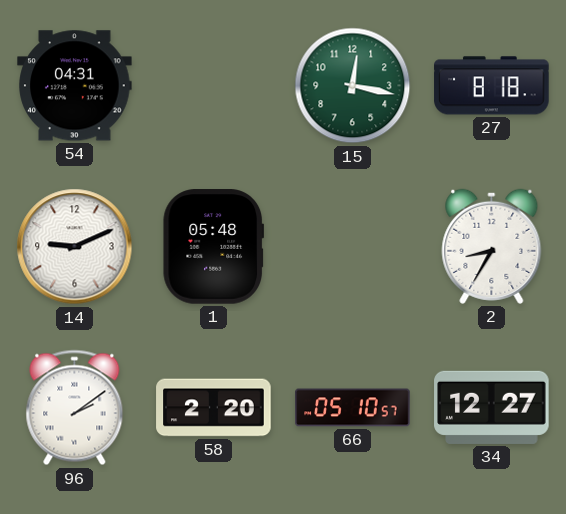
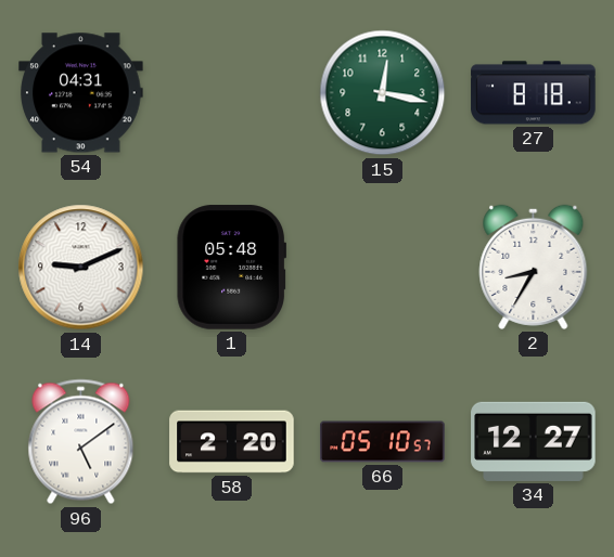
96: 2:09 -> 5:09 (81, 442)
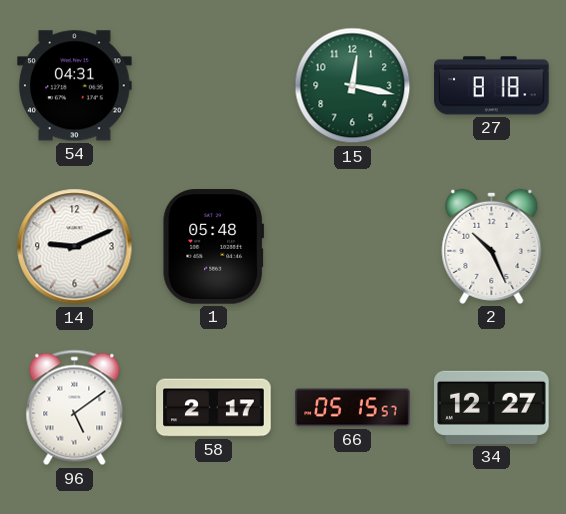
2: 8:35 -> 10:26 (492, 246)
58: 2:20 -> 2:17 (214, 408)
66: 05:10 -> 05:15 (353, 408)
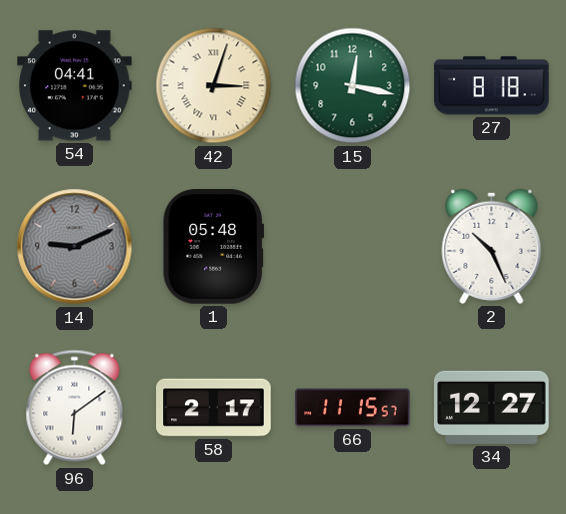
54: 04:31 -> 04:41 (75, 86)
42: none -> 3:03 (214, 86)
14 dial: white -> grey (75, 247)
96: 5:09 -> 6:09 (75, 408)
66: 05:15 -> 11:15 (353, 408)
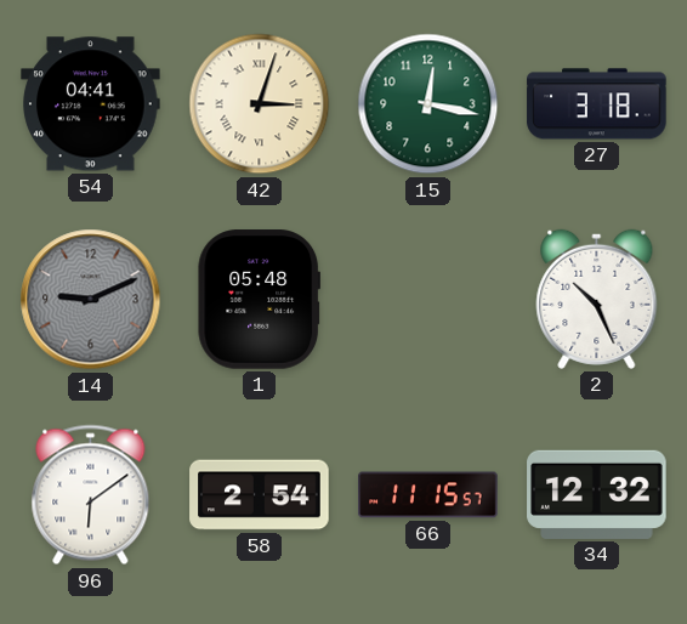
27: 8:18 -> 3:18 (597, 104)
58: 2:17 -> 2:54 (260, 495)
34: 12:27 -> 12:32 (597, 494)
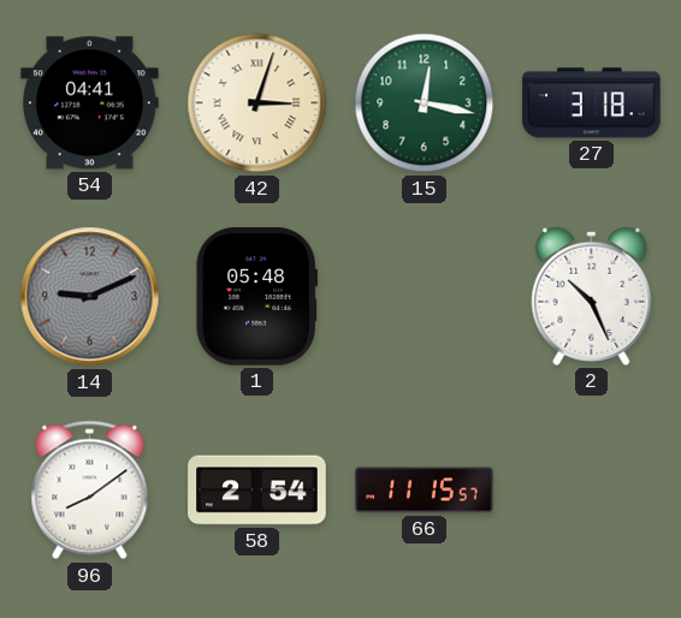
96: 6:09 -> 8:09 (90, 491)
34: 12:32 -> none (597, 494)
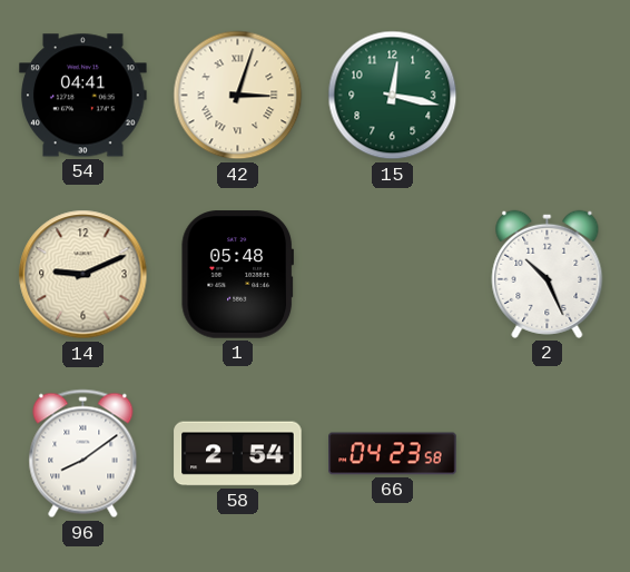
27: 3:18 -> none (592, 103)
14 dial: grey -> cream (83, 275)
66: 11:15 -> 04:23 (393, 454)
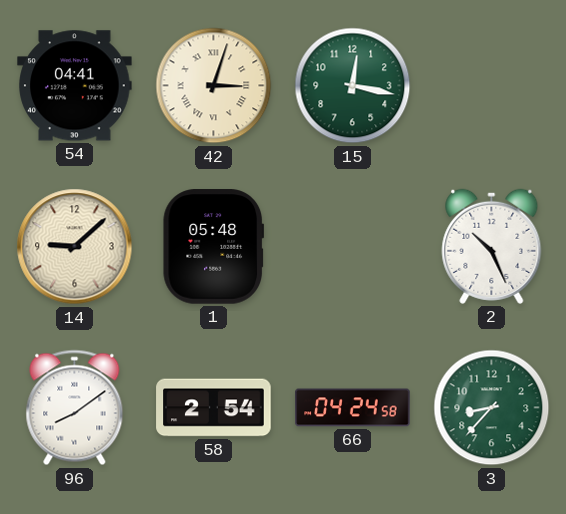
14: 9:11 -> 9:08 (75, 247)
66: 04:23 -> 04:24 (353, 408)
3: none -> 8:37 (492, 408)
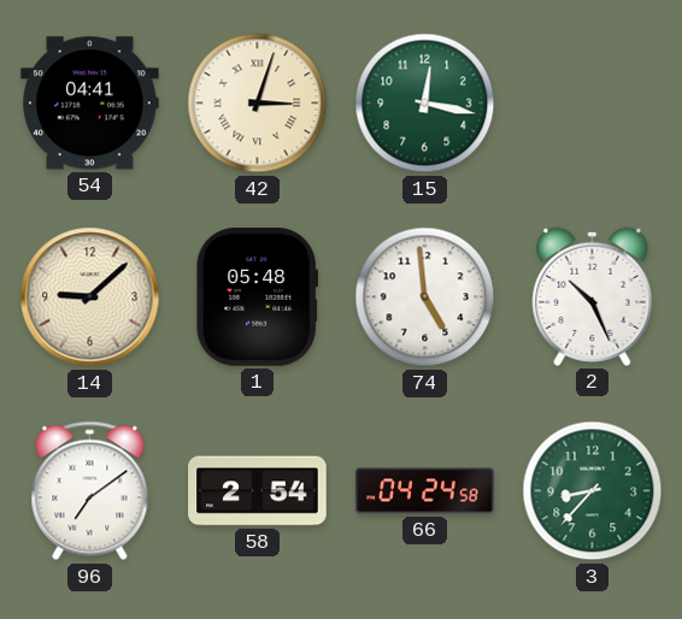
74: none -> 4:59 (425, 297)
96: 8:09 -> 7:09 (90, 491)
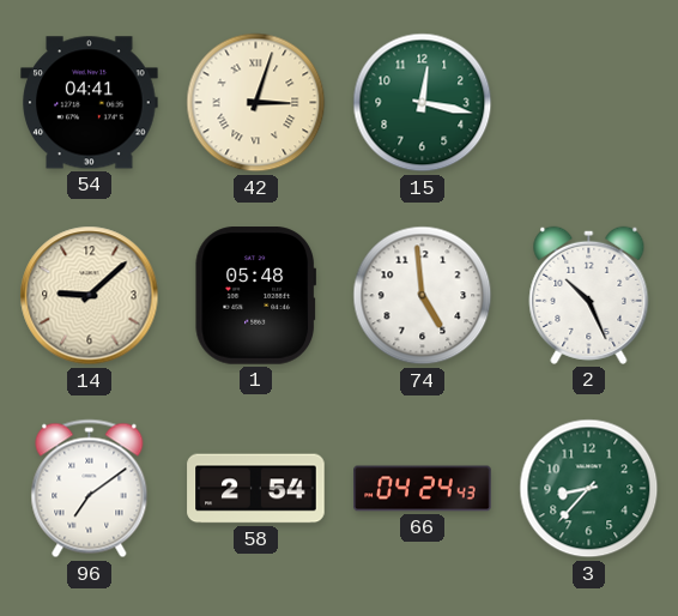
66: 04:24:58 -> 04:24:43 (423, 489)
